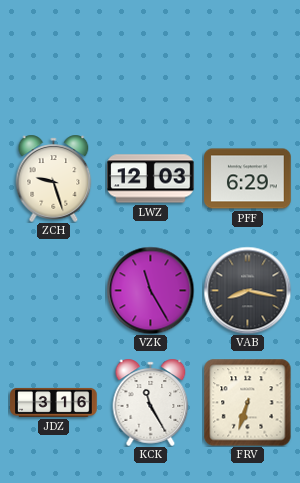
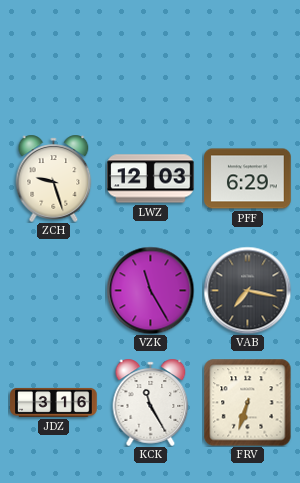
VAB: 8:17 -> 7:17 (247, 290)
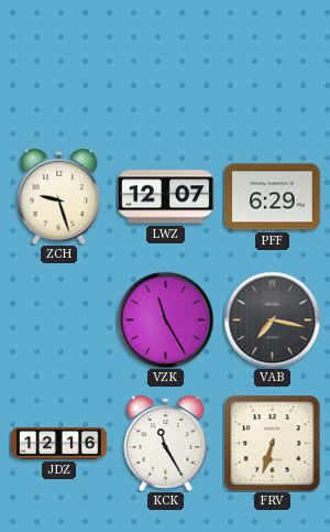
LWZ: 12:03 -> 12:07 (166, 197)
JDZ: 3:16 -> 12:16 (59, 443)
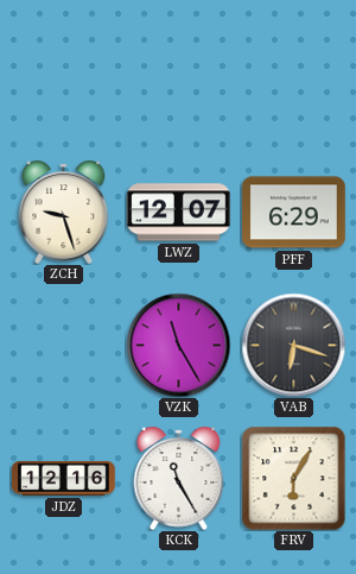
VAB: 7:17 -> 6:18 (293, 345)
FRV: 6:33 -> 6:05 (293, 478)
